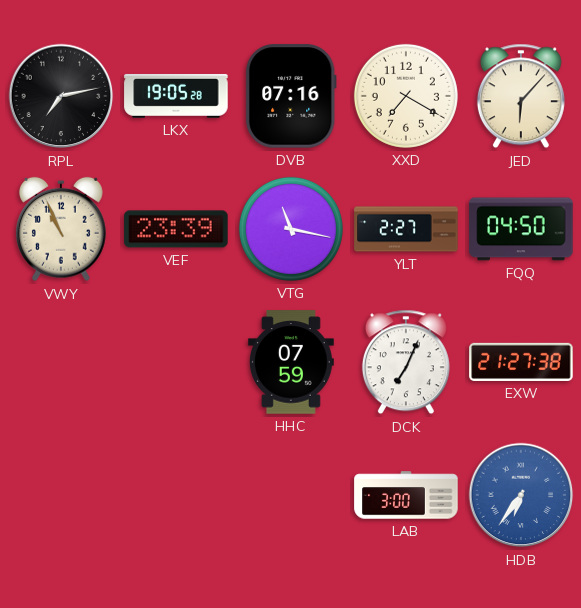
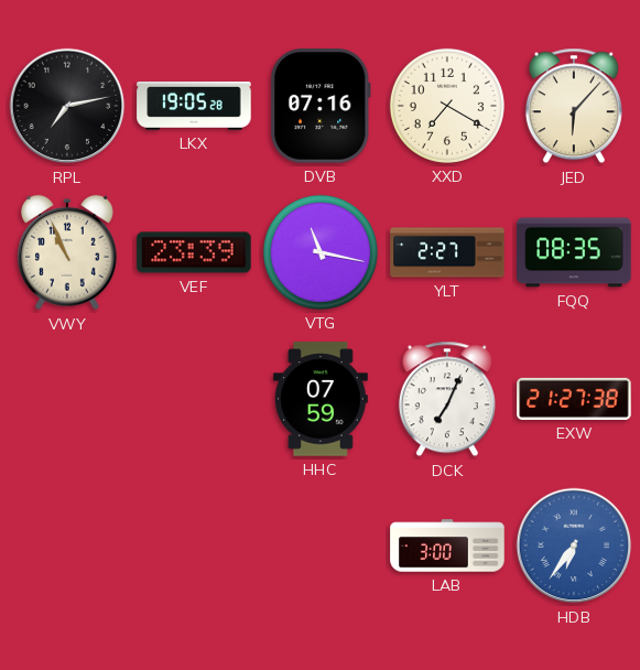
FQQ: 04:50 -> 08:35 (574, 252)
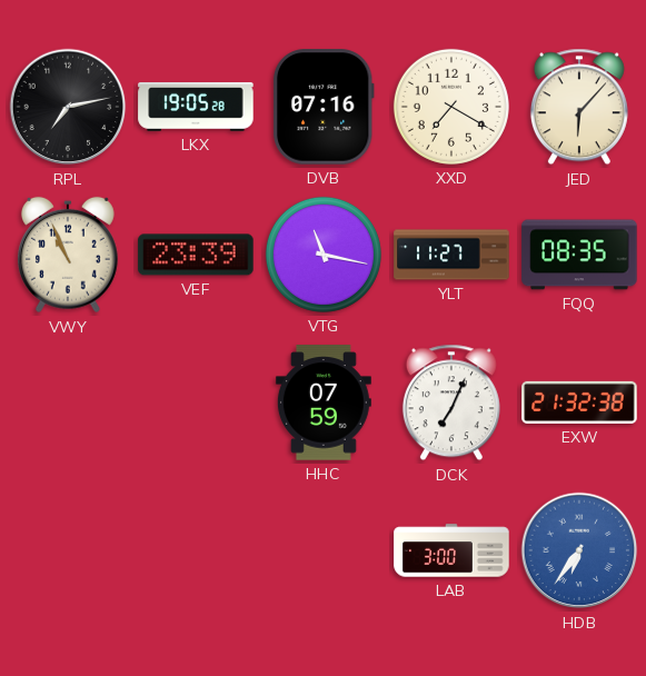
YLT: 2:27 -> 11:27 (451, 255)
EXW: 21:27 -> 21:32 (579, 402)
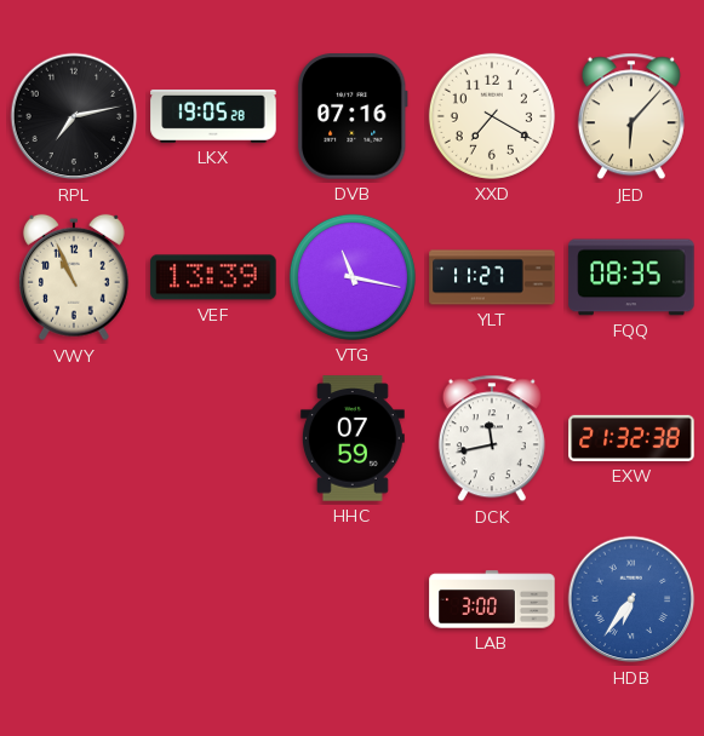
VEF: 23:39 -> 13:39 (213, 277)
DCK: 7:04 -> 11:43 (492, 438)
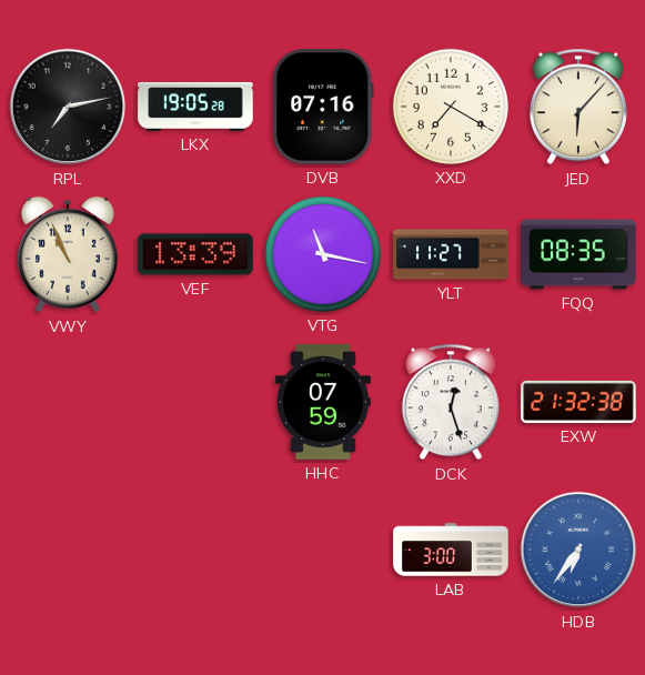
DCK: 11:43 -> 12:27 (451, 402)
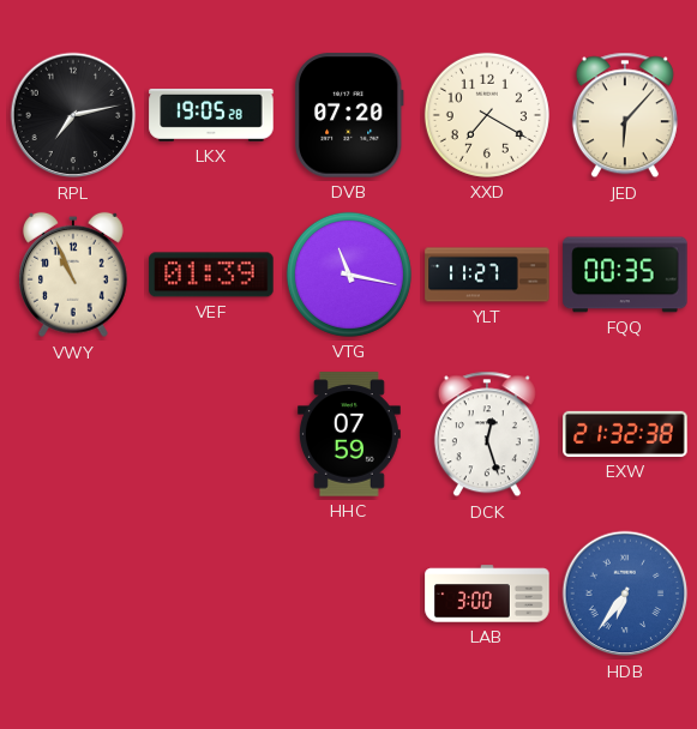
DVB: 07:16 -> 07:20 (349, 115)
VEF: 13:39 -> 01:39 (211, 275)
FQQ: 08:35 -> 00:35 (625, 275)
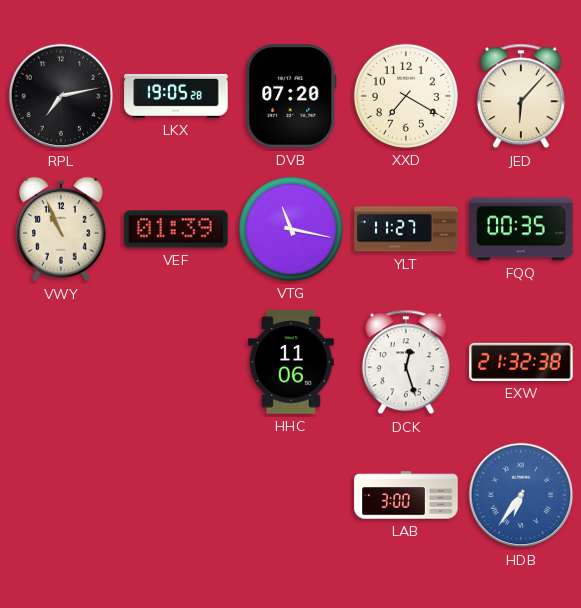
HHC: 07:59 -> 11:06 (291, 362)
